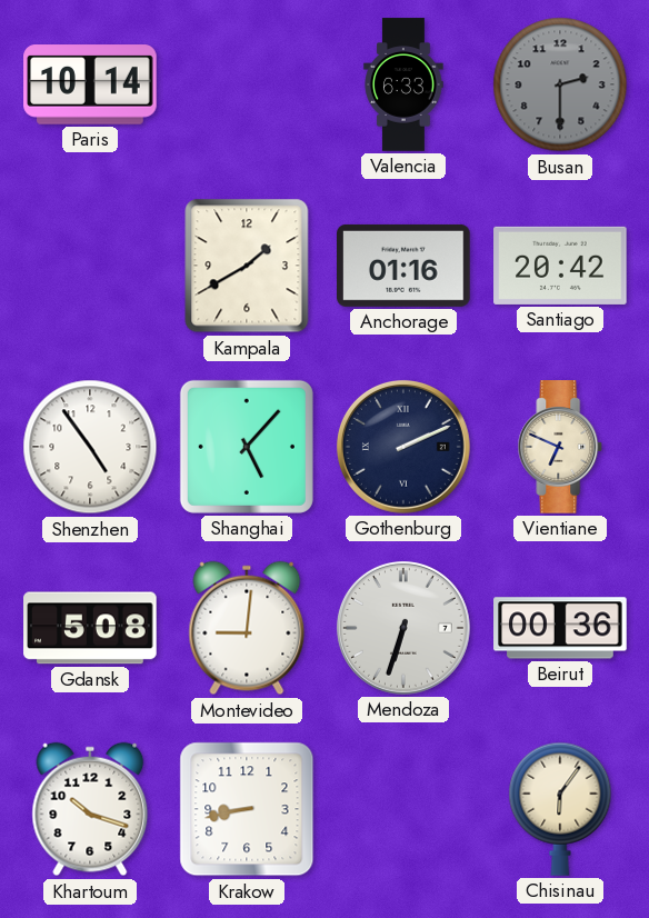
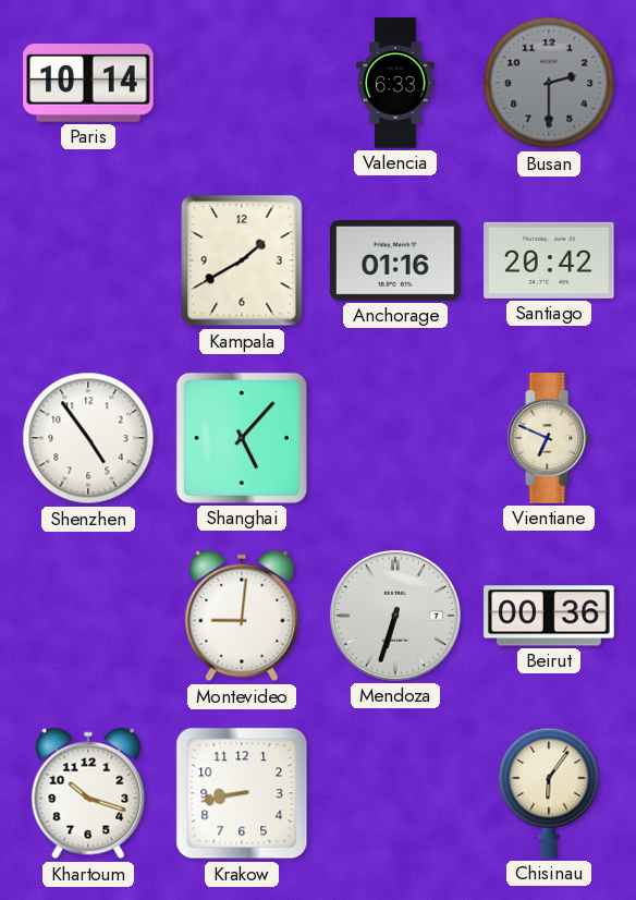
Gothenburg: 2:11 -> none (403, 447)
Gdansk: 5:08 -> none (90, 628)
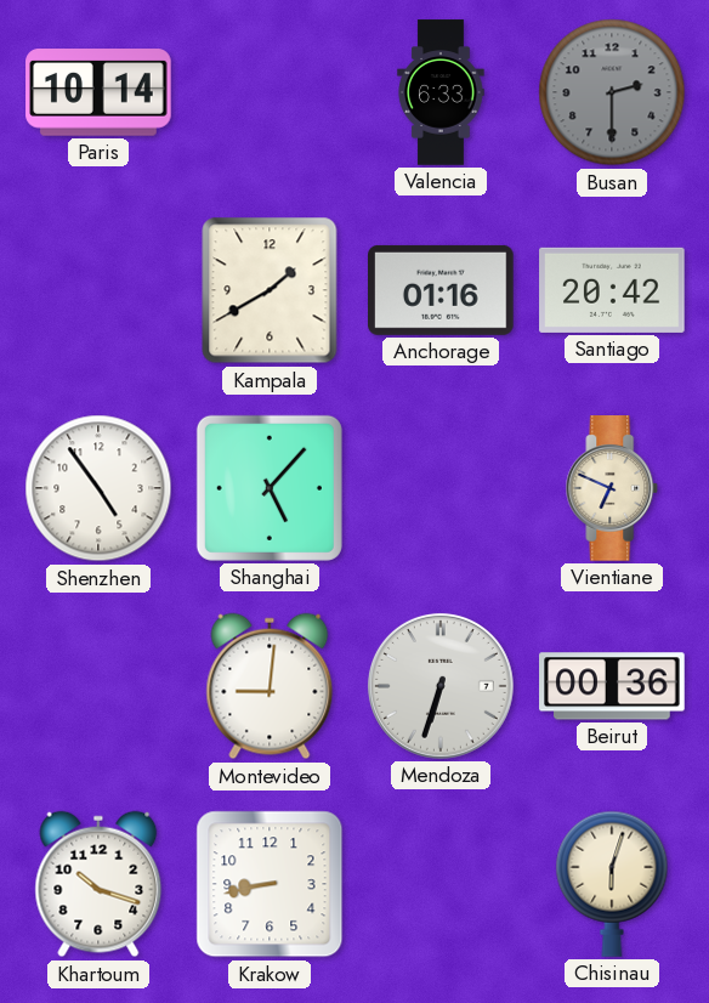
Chisinau: 6:06 -> 6:03 (612, 884)
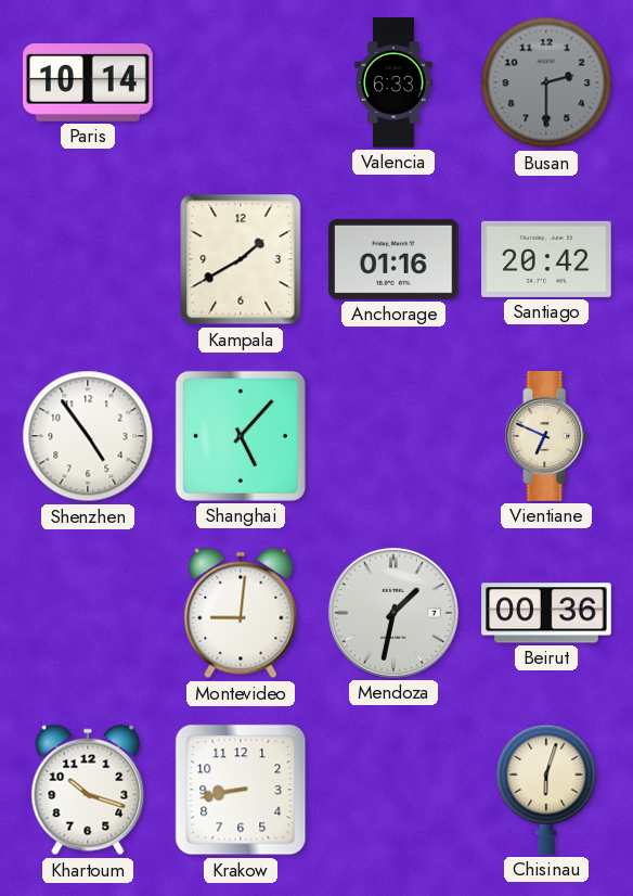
Mendoza: 6:33 -> 1:32 (393, 613)
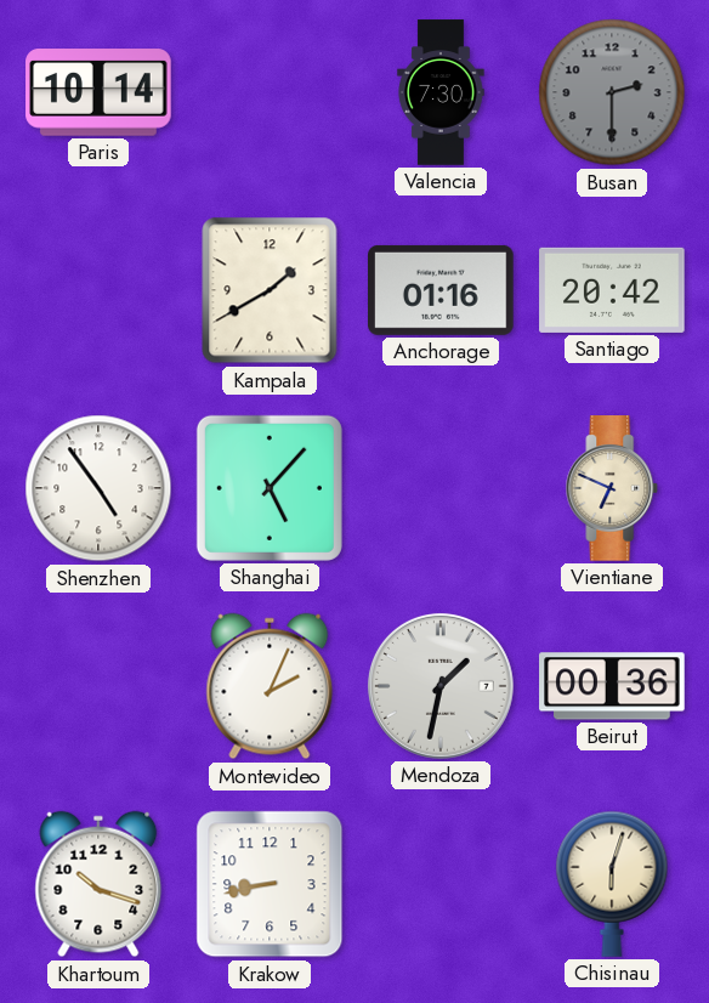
Valencia: 6:33 -> 7:30 (441, 92)
Montevideo: 9:01 -> 2:04 (270, 686)
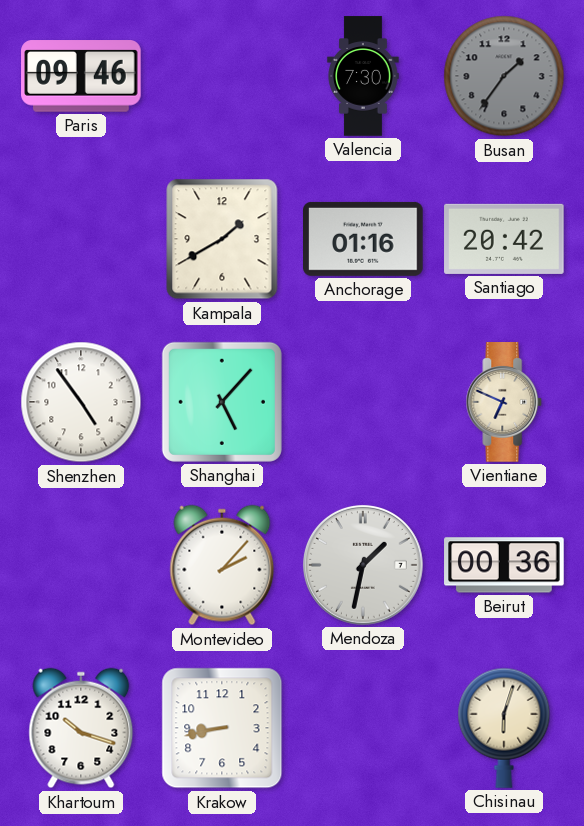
Paris: 10:14 -> 09:46 (81, 76)
Busan: 2:30 -> 1:36 (504, 76)
Montevideo: 2:04 -> 2:07 (222, 565)
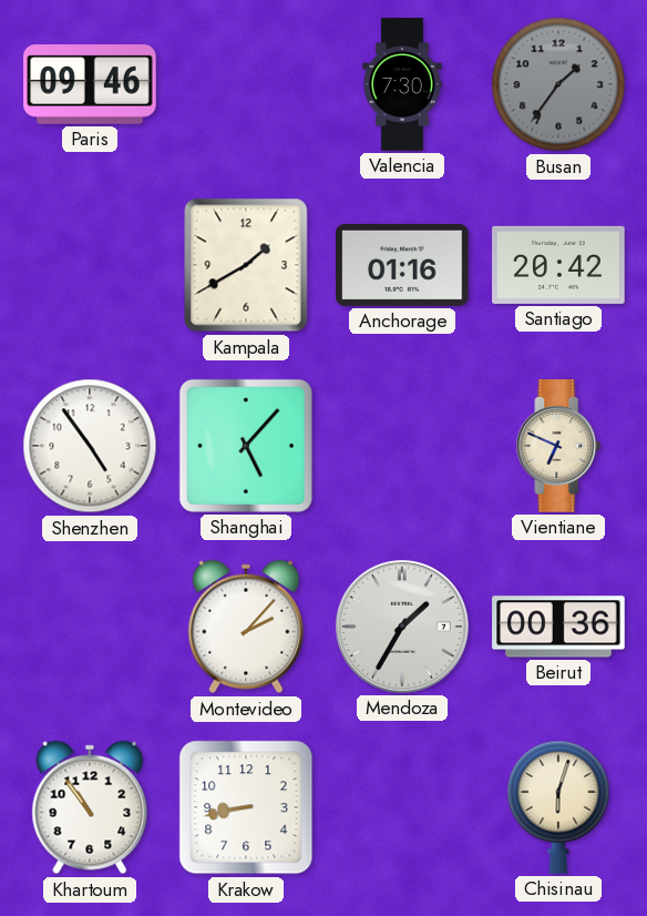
Mendoza: 1:32 -> 1:35 (402, 627)
Khartoum: 10:18 -> 10:54 (90, 807)
